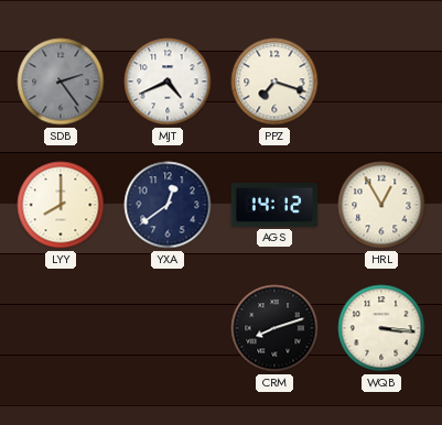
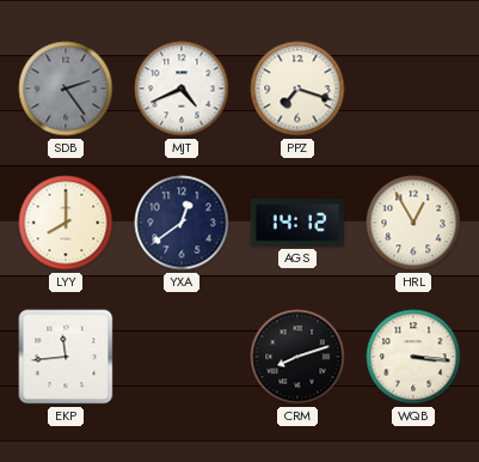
EKP: none -> 11:44 (66, 357)
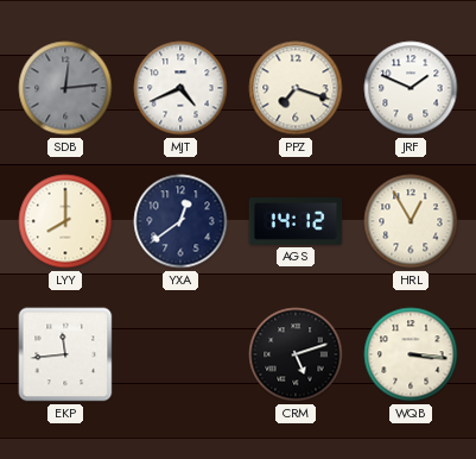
SDB: 2:24 -> 12:14 (65, 88)
JRF: none -> 1:49 (411, 88)
CRM: 8:12 -> 5:12 (296, 354)
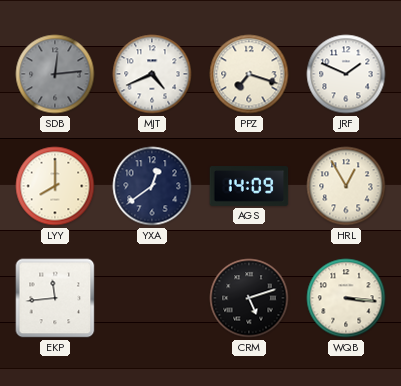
AGS: 14:12 -> 14:09 (249, 187)
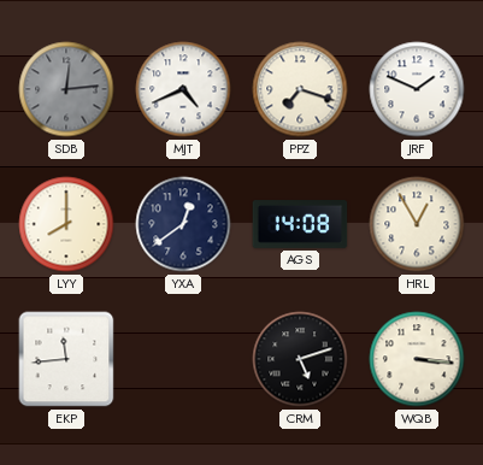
AGS: 14:09 -> 14:08 (300, 225)
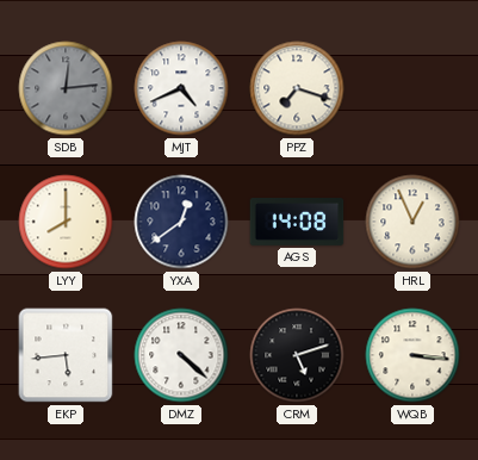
JRF: 1:49 -> none (417, 89)
HRL: 12:55 -> 12:56 (412, 222)
EKP: 11:44 -> 5:44 (66, 355)
DMZ: none -> 4:22 (181, 355)
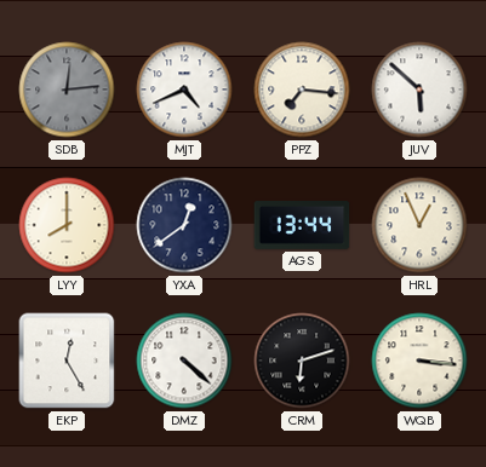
PPZ: 7:18 -> 7:16 (302, 90)
JUV: none -> 5:52 (419, 90)
AGS: 14:08 -> 13:44 (302, 226)
EKP: 5:44 -> 12:25 (67, 361)
CRM: 5:12 -> 6:12 (302, 361)
